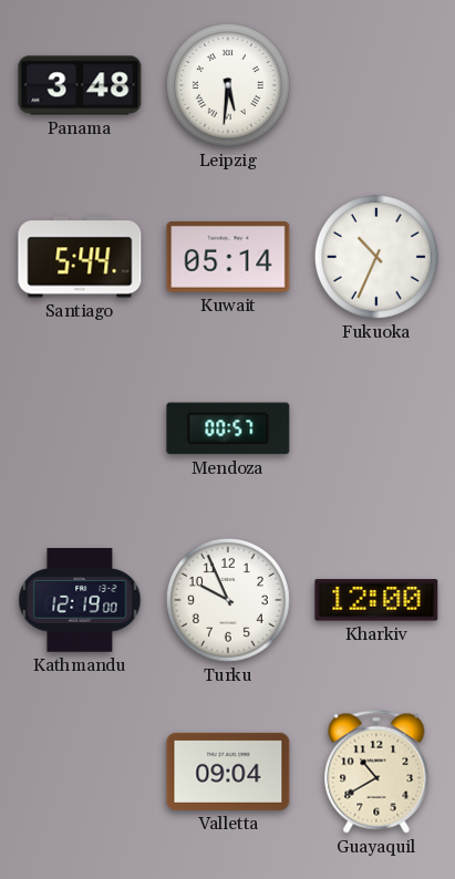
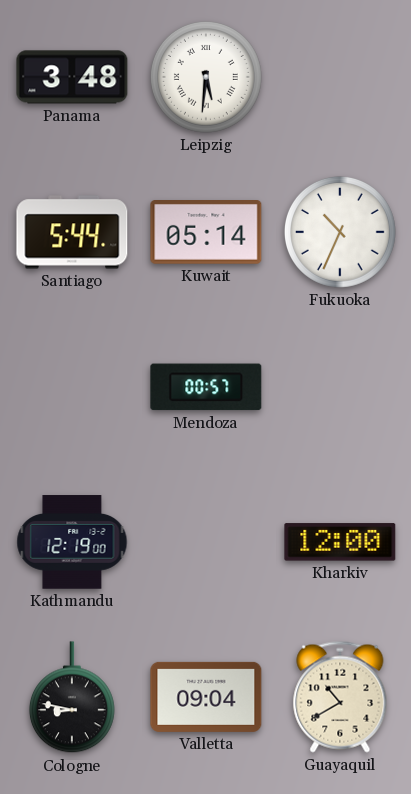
Turku: 9:56 -> none (228, 600)
Cologne: none -> 8:47 (72, 698)
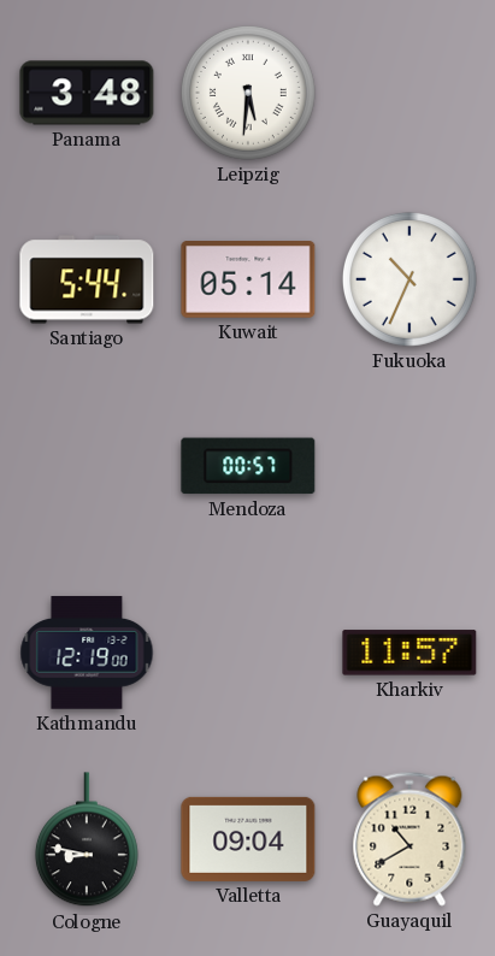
Kharkiv: 12:00 -> 11:57 (409, 653)
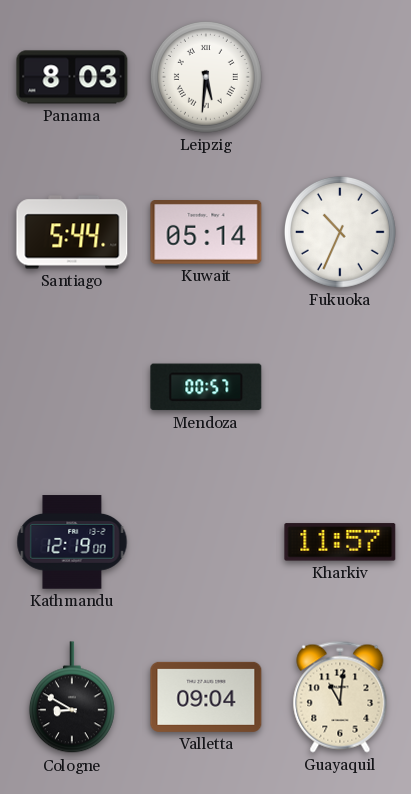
Panama: 3:48 -> 8:03 (72, 77)
Cologne: 8:47 -> 8:50 (72, 698)
Guayaquil: 10:40 -> 11:01 (340, 697)
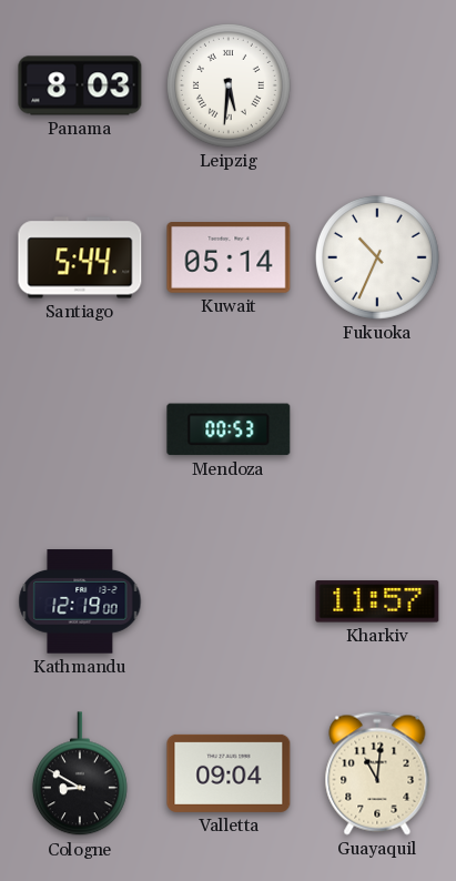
Mendoza: 00:57 -> 00:53 (229, 429)
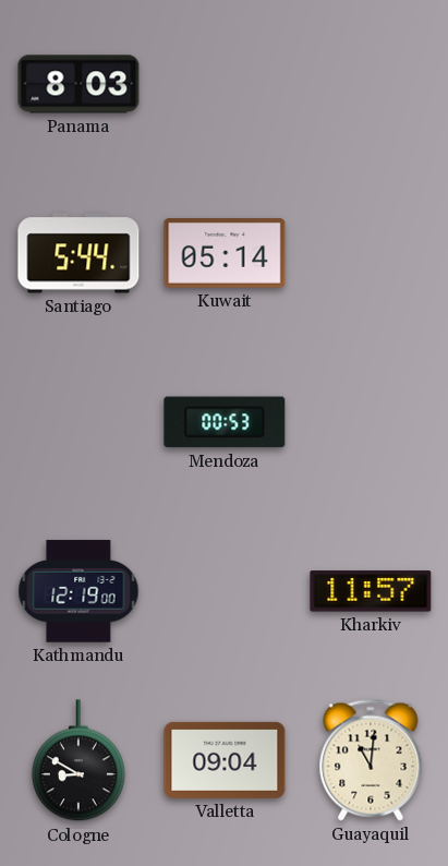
Leipzig: 5:31 -> none (229, 85)
Fukuoka: 10:34 -> none (377, 257)
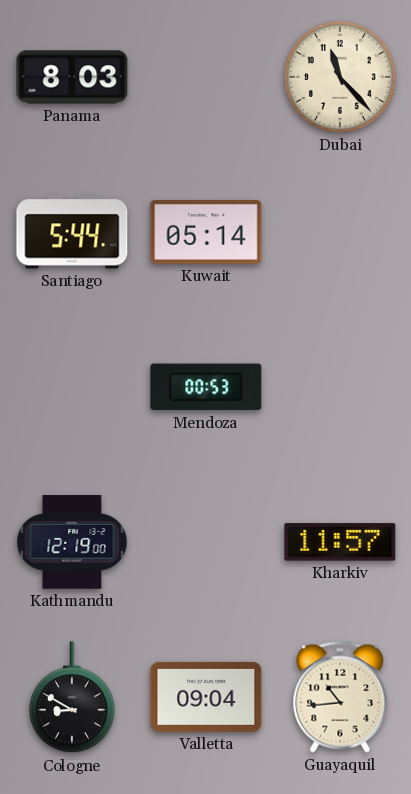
Dubai: none -> 11:23 (340, 77)
Guayaquil: 11:01 -> 10:44 (340, 697)
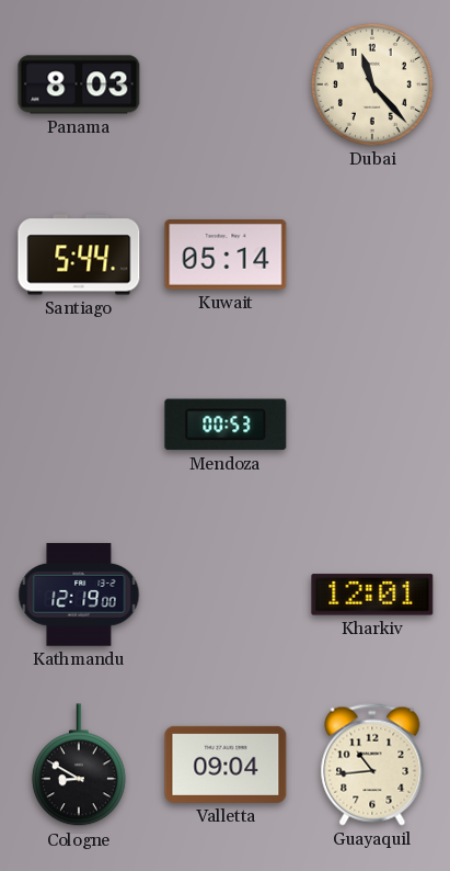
Kharkiv: 11:57 -> 12:01 (372, 595)
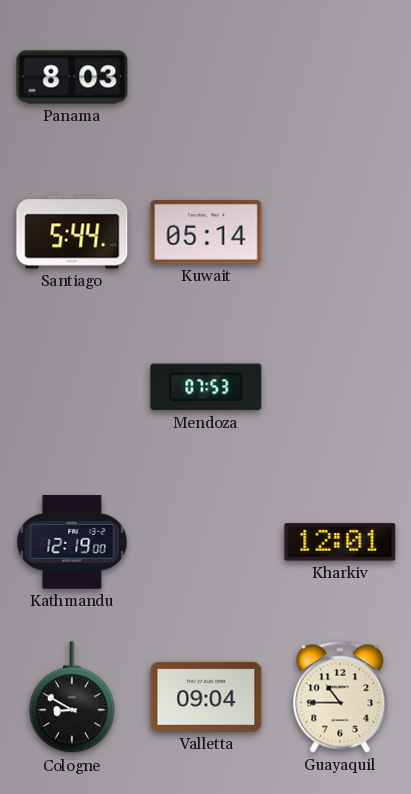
Dubai: 11:23 -> none (372, 84)
Mendoza: 00:53 -> 07:53 (206, 387)
Guayaquil: 10:44 -> 10:45 (340, 697)
